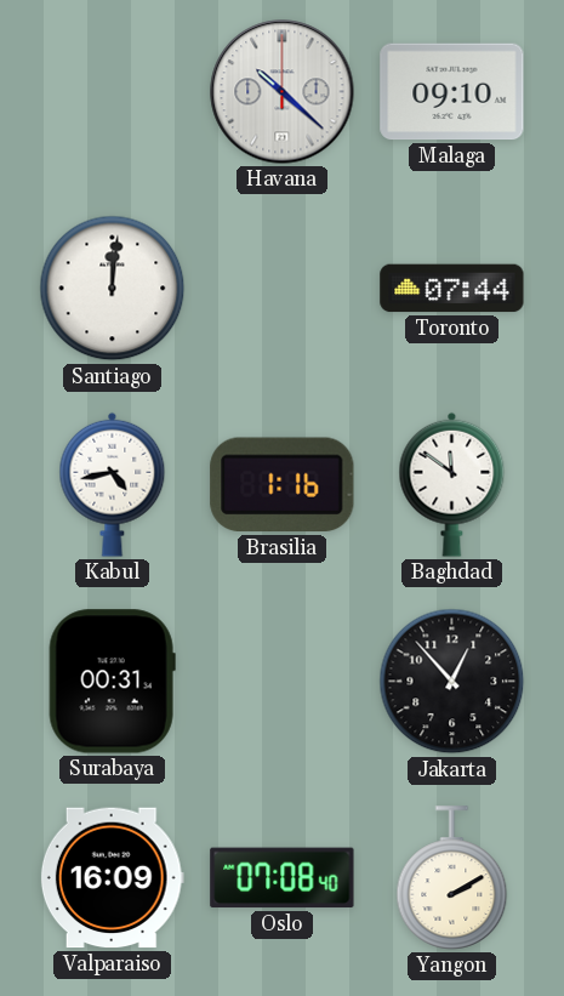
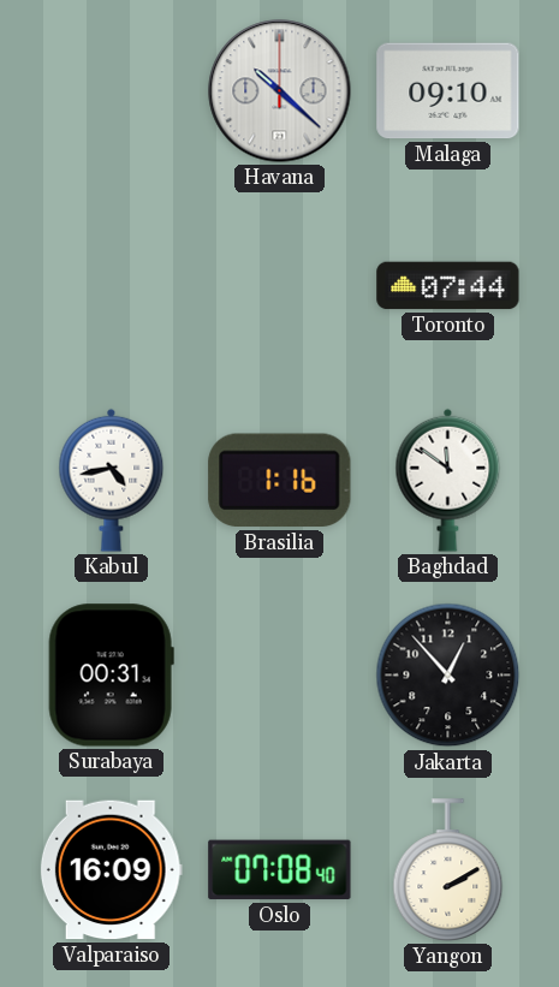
Santiago: 12:01 -> none (113, 289)
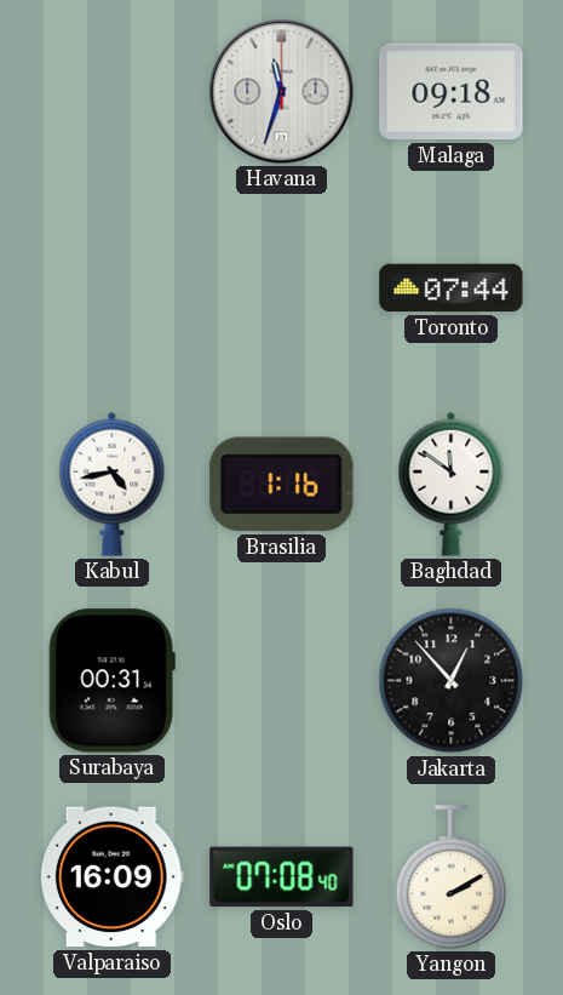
Havana: 10:22 -> 11:33 (282, 92)
Malaga: 09:10 -> 09:18 (452, 92)
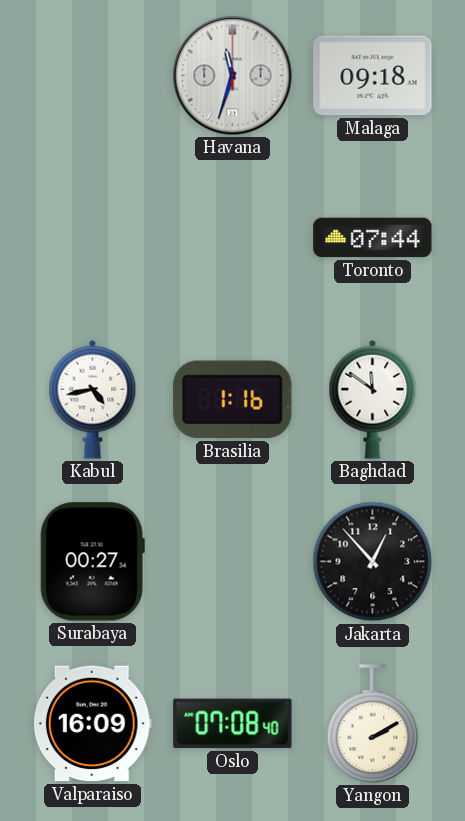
Surabaya: 00:31 -> 00:27 (92, 562)
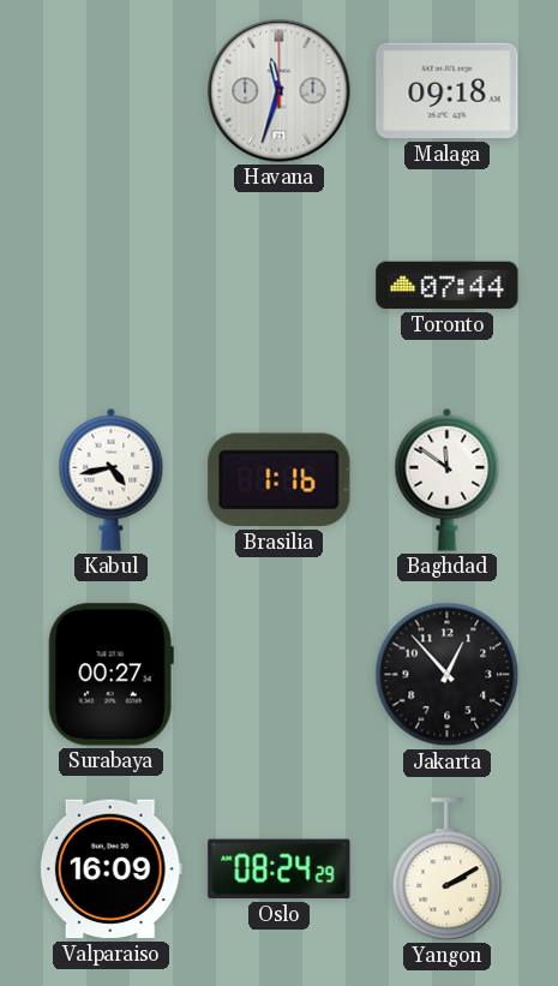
Oslo: 07:08 -> 08:24 (280, 870)
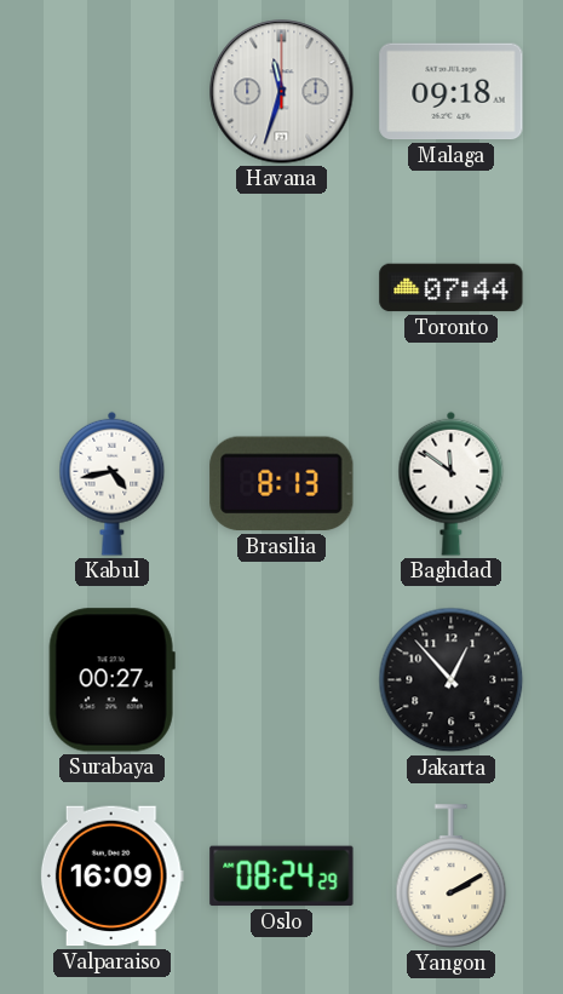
Brasilia: 1:16 -> 8:13 (282, 484)
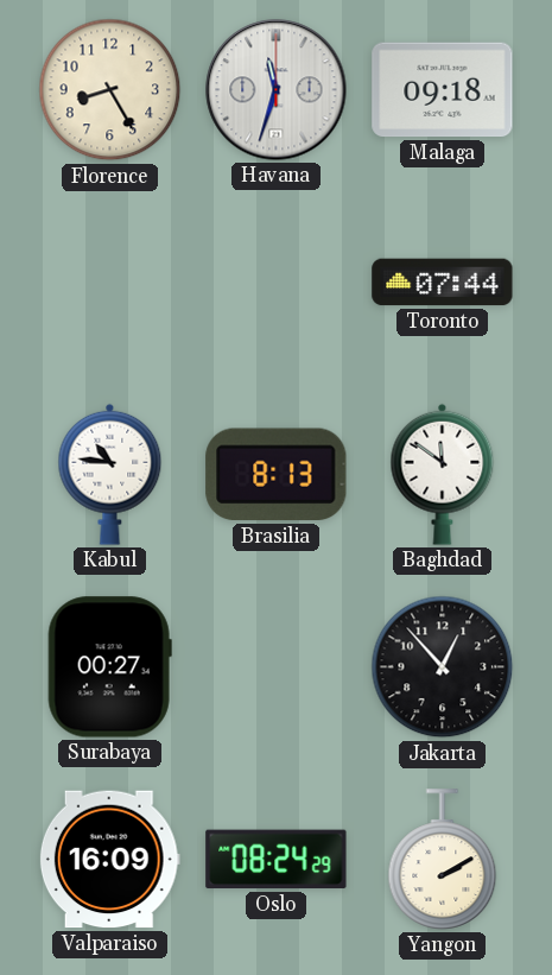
Florence: none -> 8:25 (110, 90)
Kabul: 4:43 -> 10:46 (110, 474)
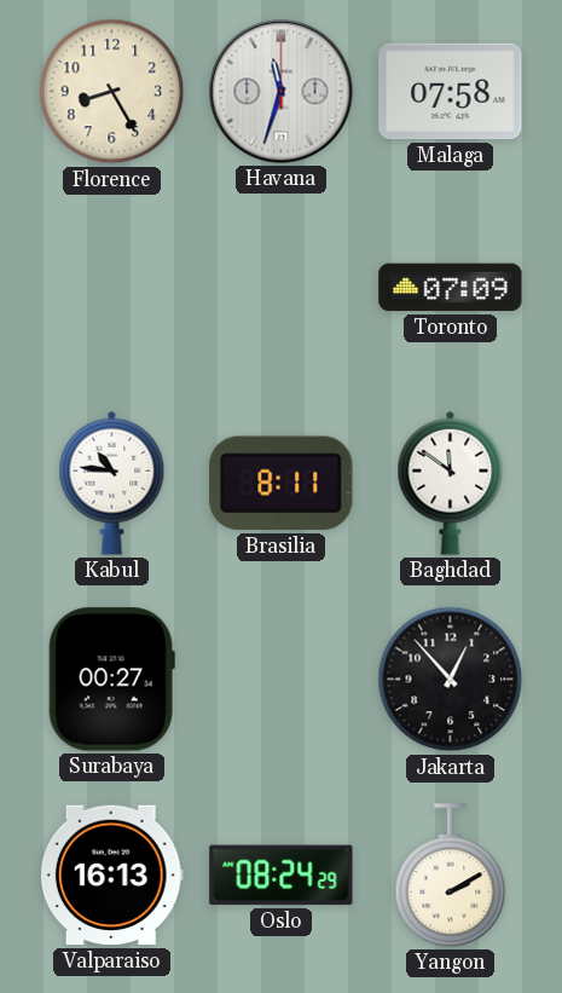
Malaga: 09:18 -> 07:58 (451, 92)
Toronto: 07:44 -> 07:09 (451, 288)
Brasilia: 8:13 -> 8:11 (282, 484)
Valparaiso: 16:09 -> 16:13 (111, 876)
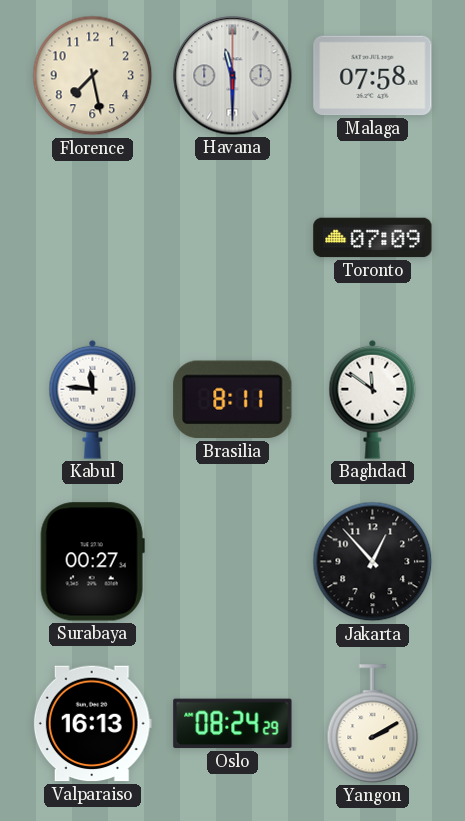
Florence: 8:25 -> 7:28 (93, 76)
Havana: 11:33 -> 11:30 (233, 76)
Kabul: 10:46 -> 11:46 (93, 399)
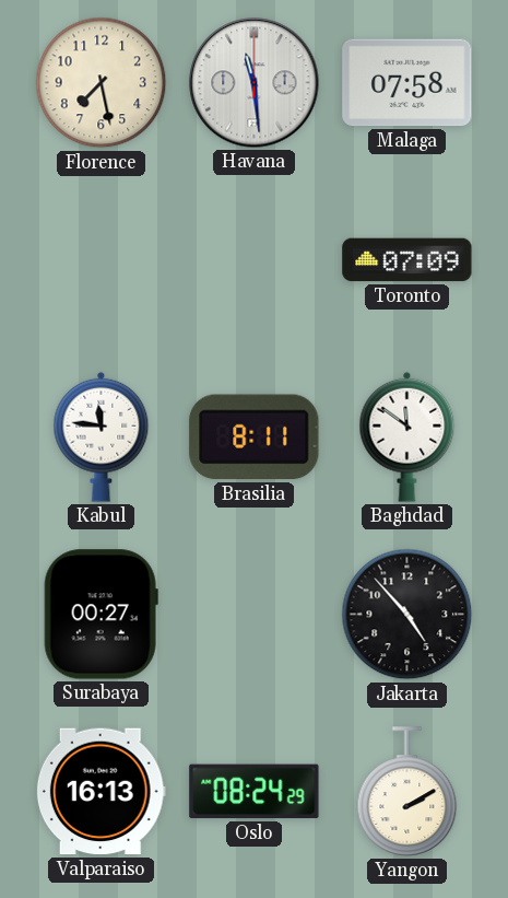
Havana: 11:30 -> 11:29 (255, 83)
Jakarta: 12:53 -> 4:53 (407, 615)
